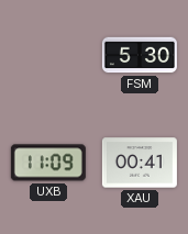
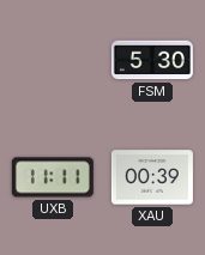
UXB: 11:09 -> 11:11 (53, 177)
XAU: 00:41 -> 00:39 (152, 177)
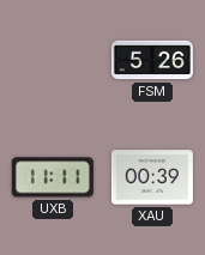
FSM: 5:30 -> 5:26 (152, 60)
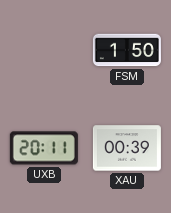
FSM: 5:26 -> 1:50 (127, 50)
UXB: 11:11 -> 20:11 (44, 148)
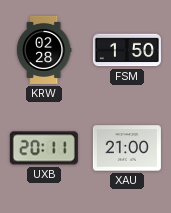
KRW: none -> 02:28 (44, 50)
XAU: 00:39 -> 21:00 (127, 148)
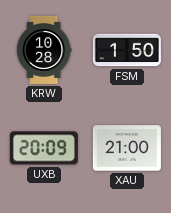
KRW: 02:28 -> 10:28 (44, 50)
UXB: 20:11 -> 20:09 (44, 148)
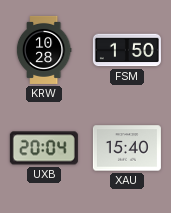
UXB: 20:09 -> 20:04 (44, 148)
XAU: 21:00 -> 15:40 (127, 148)
